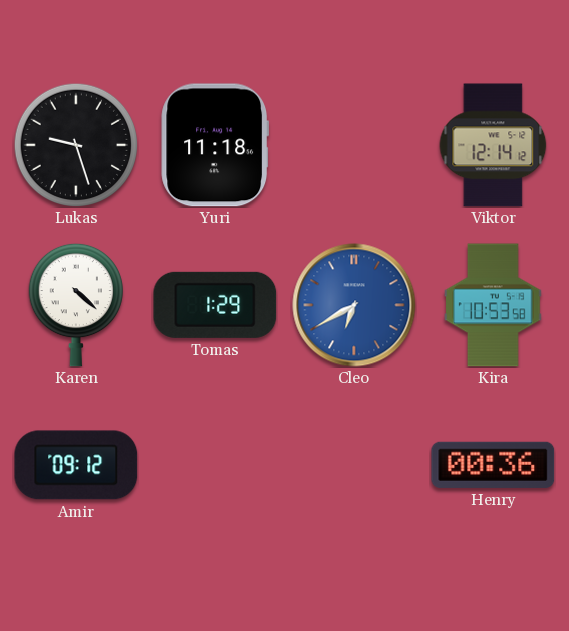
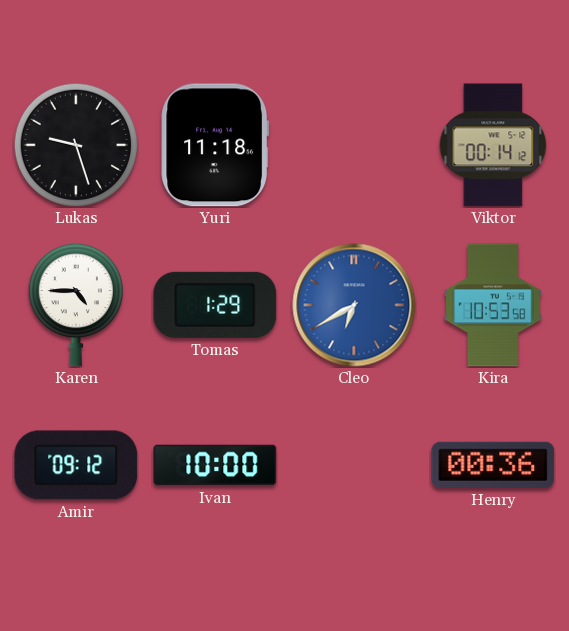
Viktor: 12:14 -> 00:14 (493, 145)
Karen: 4:22 -> 4:45 (75, 305)
Ivan: none -> 10:00 (215, 465)
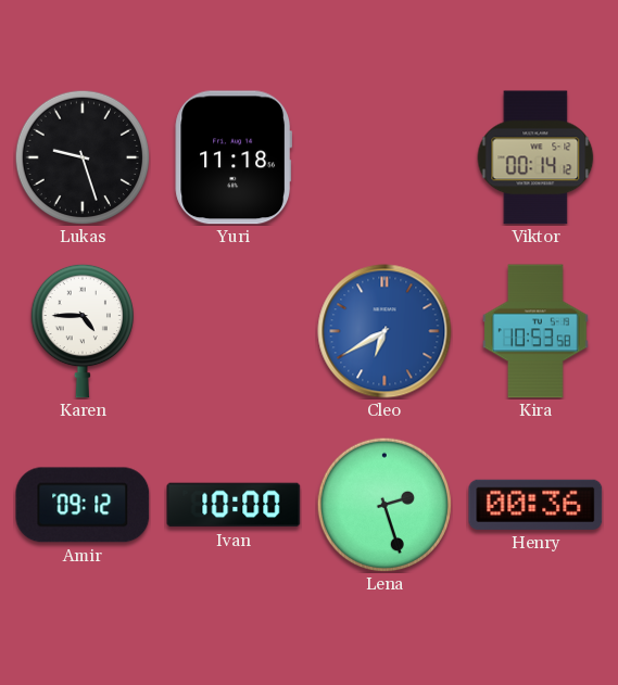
Tomas: 1:29 -> none (215, 305)
Lena: none -> 2:27 (384, 505)
